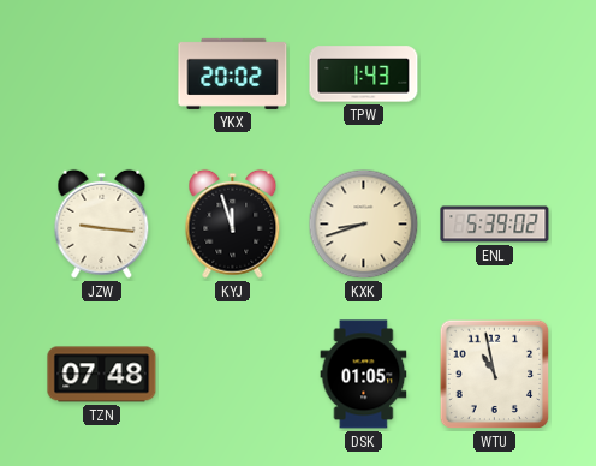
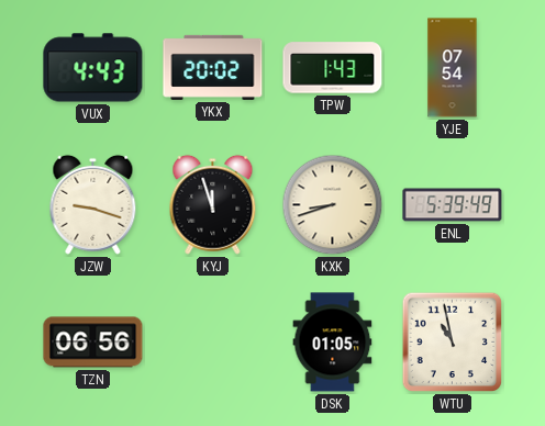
VUX: none -> 4:43 (93, 68)
YJE: none -> 07:54 (453, 68)
JZW: 9:16 -> 9:18 (93, 204)
ENL: 5:39:02 -> 5:39:49 (453, 205)
TZN: 07:48 -> 06:56 (93, 343)
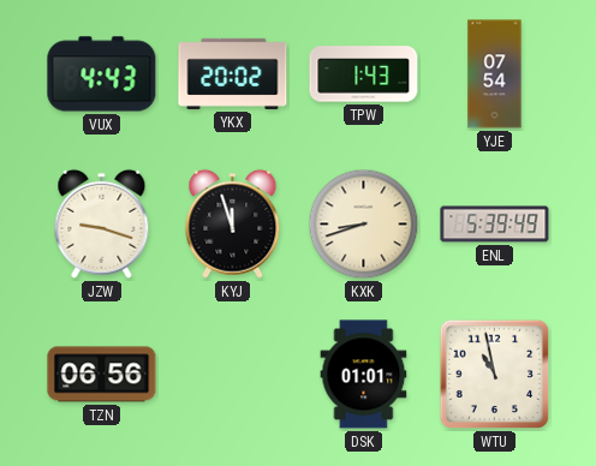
DSK: 01:05 -> 01:01 (364, 375)
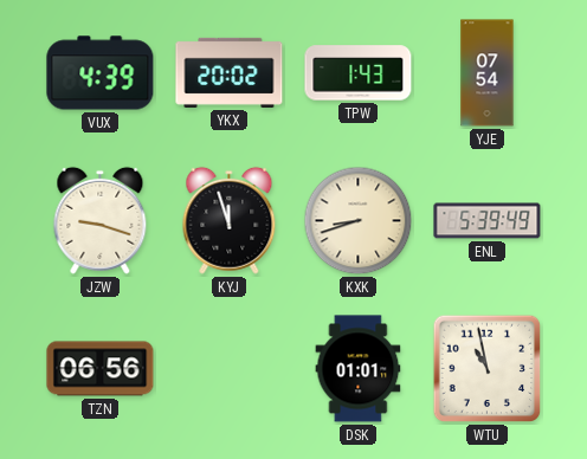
VUX: 4:43 -> 4:39 (101, 73)
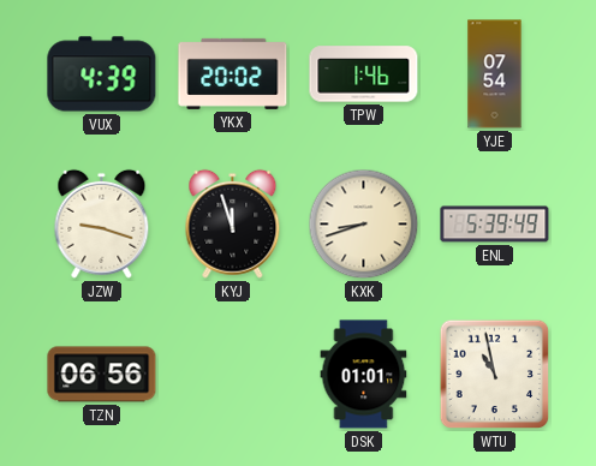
TPW: 1:43 -> 1:46 (364, 74)
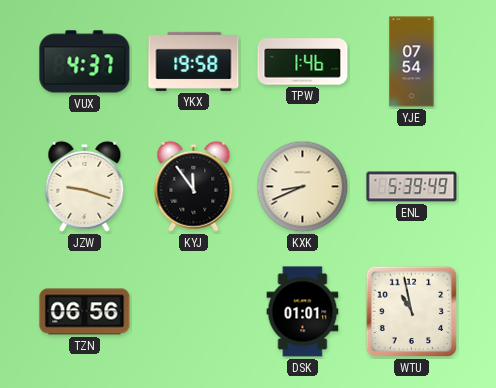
VUX: 4:39 -> 4:37 (85, 62)
YKX: 20:02 -> 19:58 (194, 61)
KYJ: 11:57 -> 11:54 (194, 186)
KXK: 8:42 -> 8:41 (303, 187)
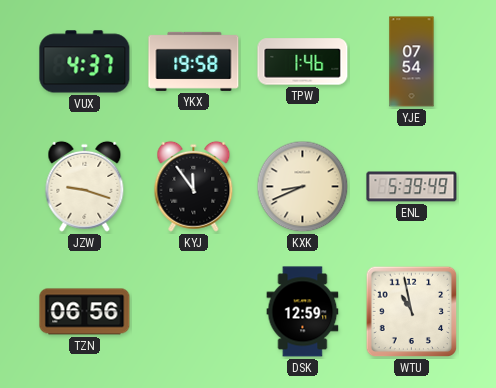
DSK: 01:01 -> 12:59 (303, 312)
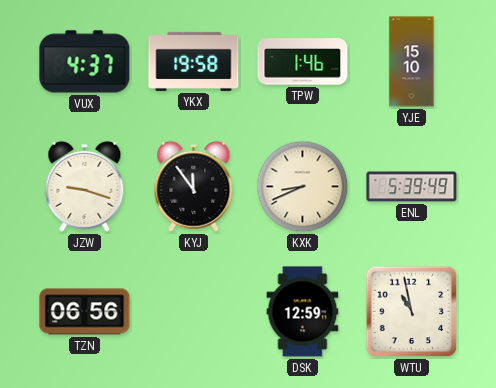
YJE: 07:54 -> 15:10 (412, 62)
